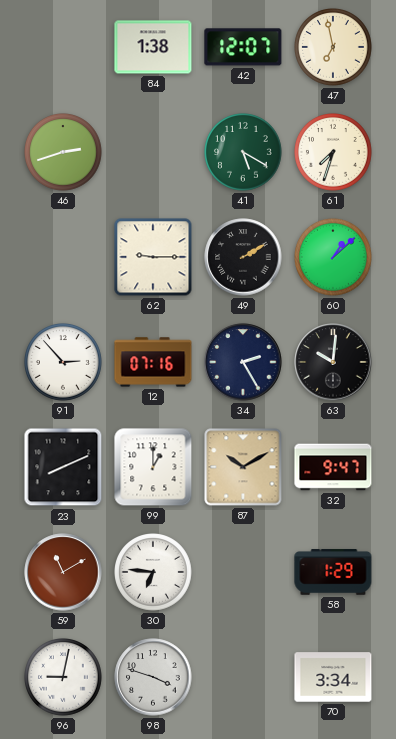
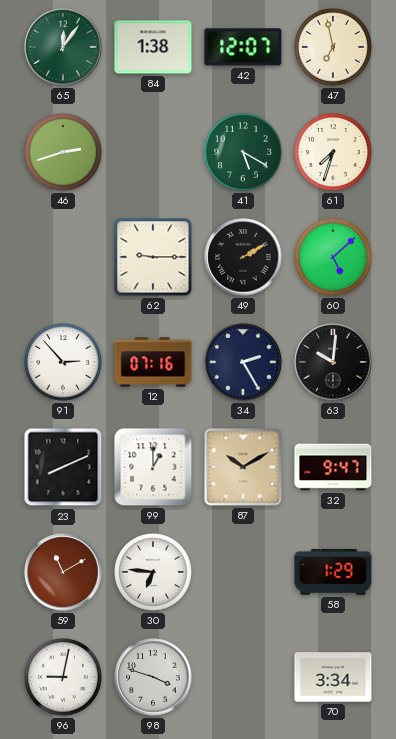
65: none -> 12:06 (63, 47)
60: 1:08 -> 5:08 (334, 258)
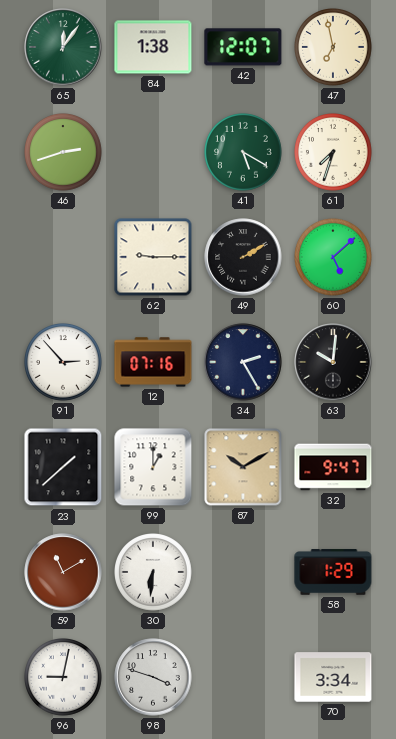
23: 8:11 -> 1:38 (63, 467)
30: 6:46 -> 6:31 (154, 573)
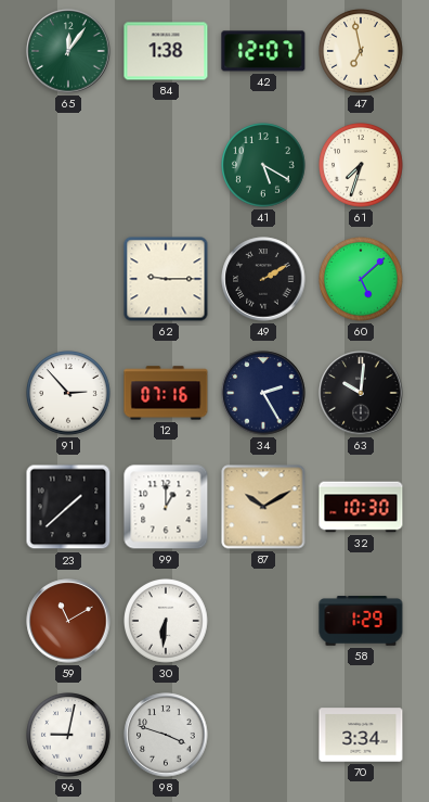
46: 2:42 -> none (64, 153)
32: 9:47 -> 10:30 (361, 507)
